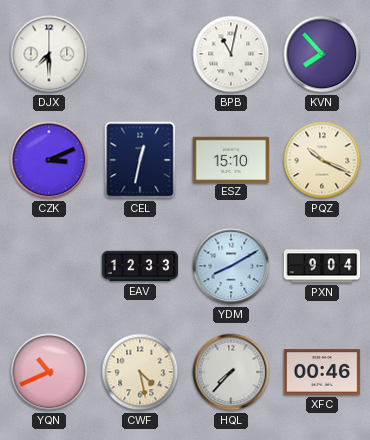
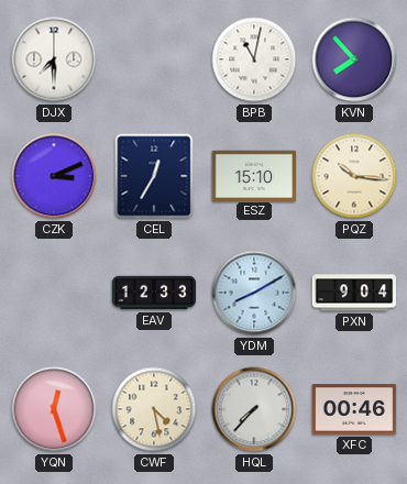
CEL: 12:32 -> 12:35 (154, 176)
PQZ: 10:19 -> 10:16 (354, 176)
YQN: 10:41 -> 12:27 (54, 409)
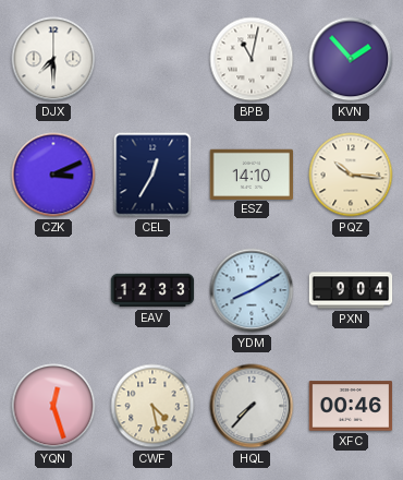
KVN: 7:53 -> 1:53 (351, 59)
ESZ: 15:10 -> 14:10 (252, 173)
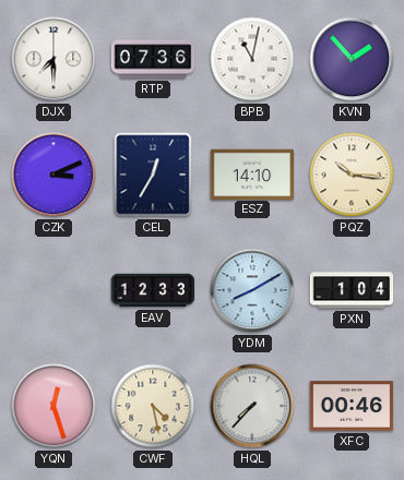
RTP: none -> 07:36 (153, 59)
PXN: 9:04 -> 1:04 (352, 290)
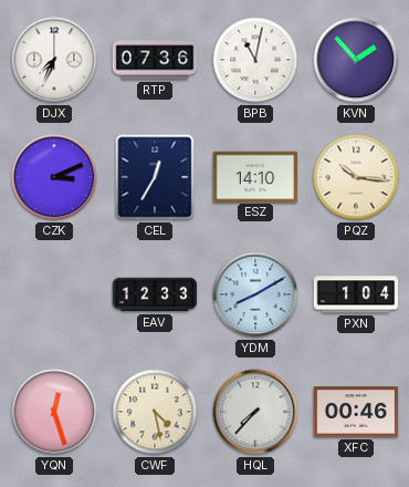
DJX: 7:30 -> 7:34 (54, 60)
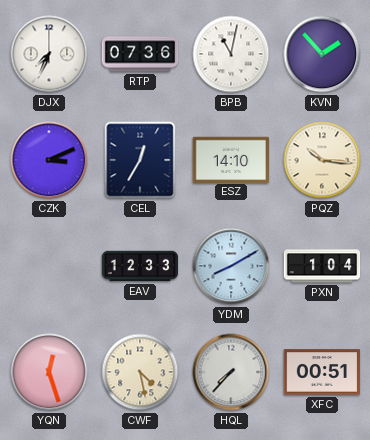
XFC: 00:46 -> 00:51 (322, 372)
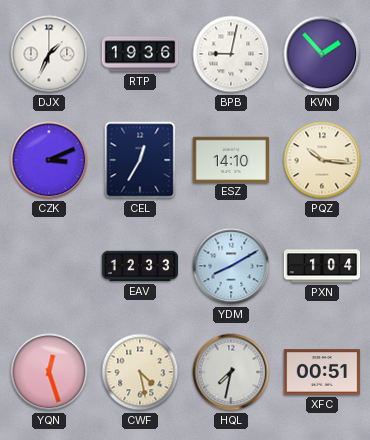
DJX: 7:34 -> 1:34 (49, 54)
RTP: 07:36 -> 19:36 (140, 54)
BPB: 11:02 -> 9:02 (231, 54)
HQL: 7:37 -> 7:32 (231, 372)
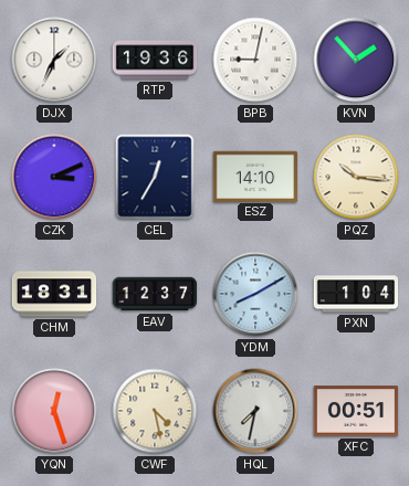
CHM: none -> 18:31 (54, 294)
EAV: 12:33 -> 12:37 (155, 294)
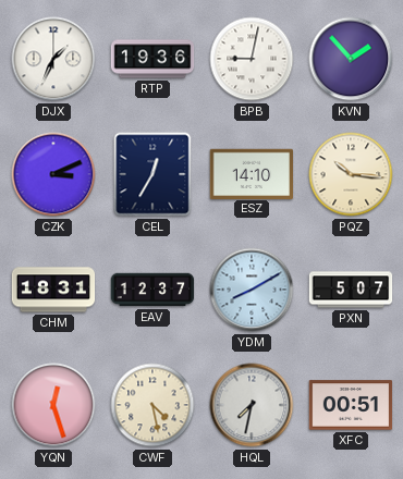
PXN: 1:04 -> 5:07 (351, 290)
